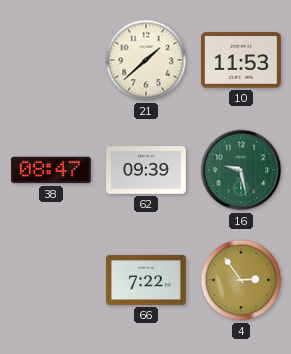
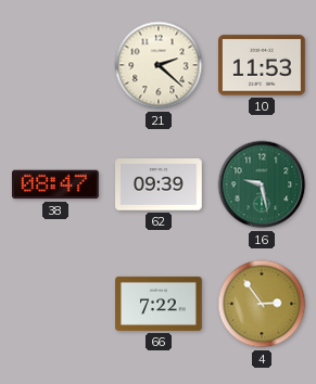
21: 1:38 -> 2:22 (159, 65)
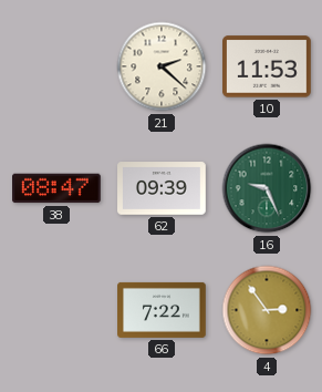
16: 9:28 -> 9:26 (267, 188)
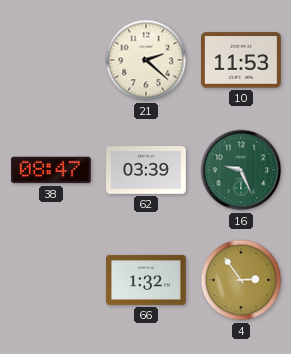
62: 09:39 -> 03:39 (146, 170)
66: 7:22 -> 1:32 (146, 280)
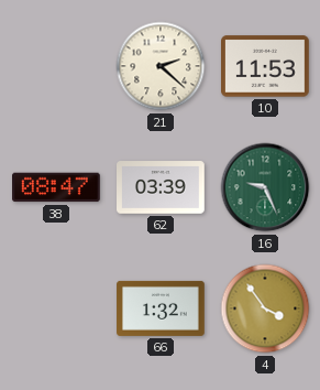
4: 2:54 -> 3:54 (265, 308)
